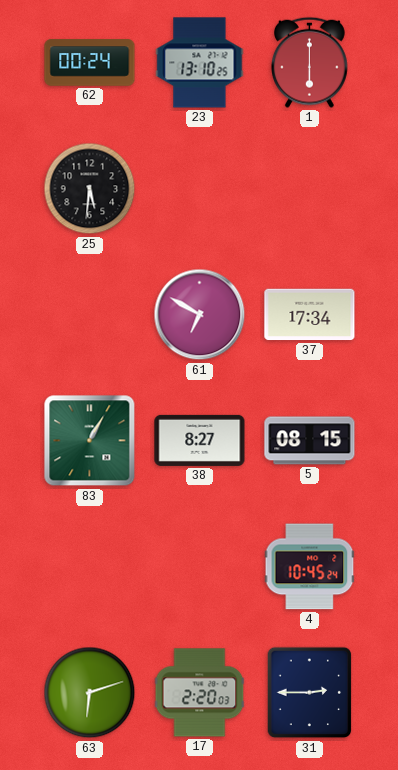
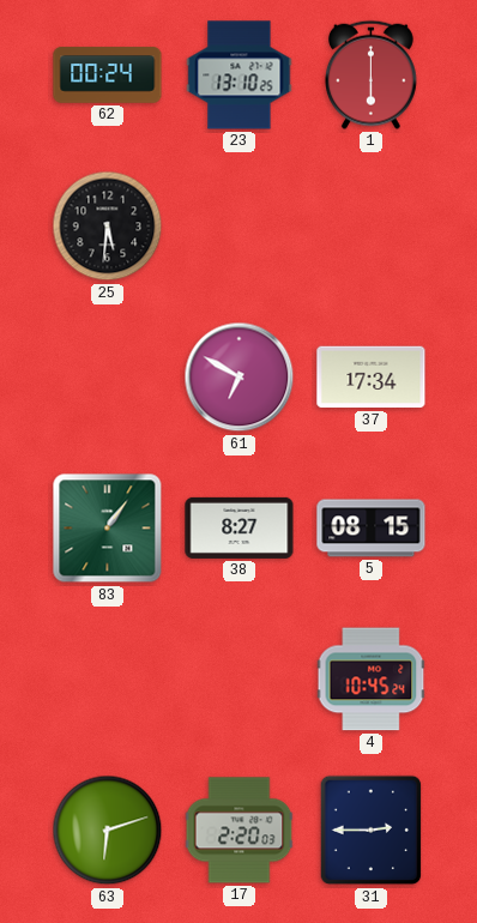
83: 1:05 -> 1:06 (108, 529)
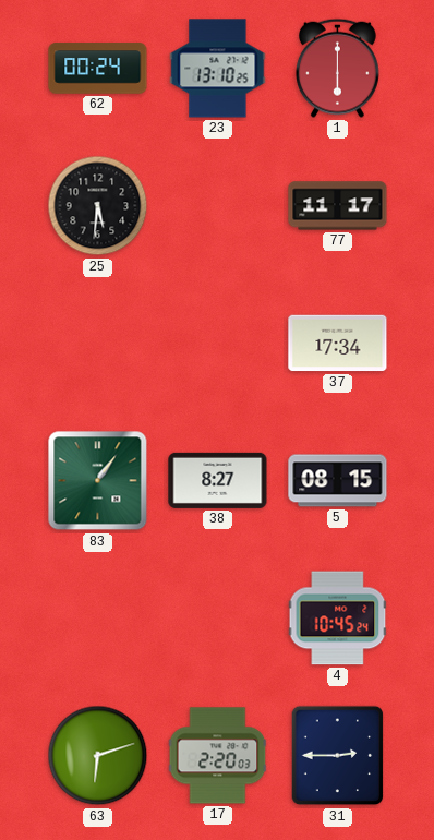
77: none -> 11:17 (338, 206)
61: 6:50 -> none (240, 378)
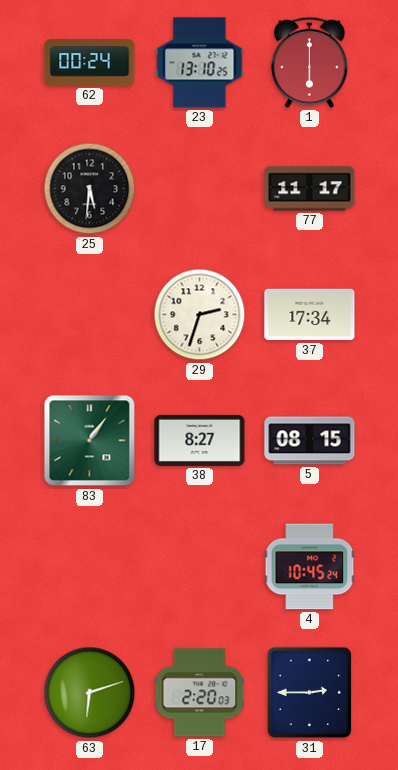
29: none -> 2:33 (200, 315)
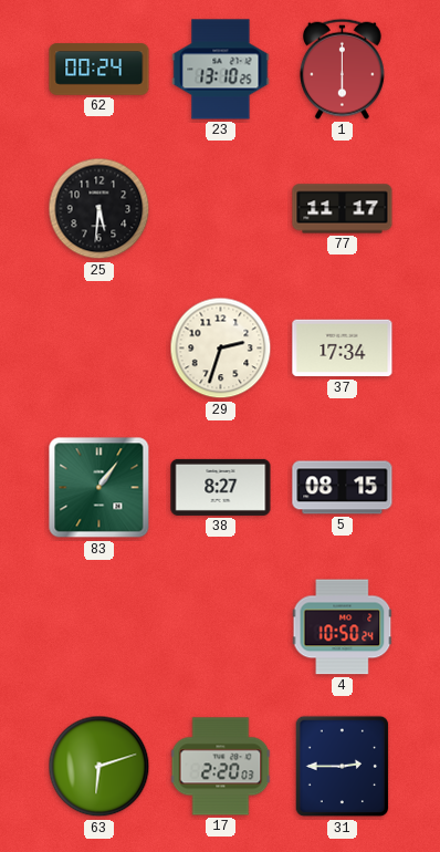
4: 10:45 -> 10:50 (343, 627)
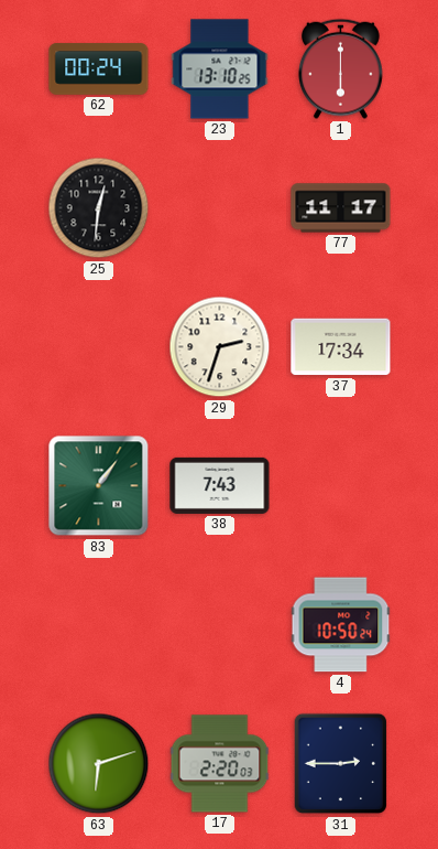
25: 5:31 -> 12:31 (99, 208)
38: 8:27 -> 7:43 (220, 485)
5: 08:15 -> none (343, 488)
